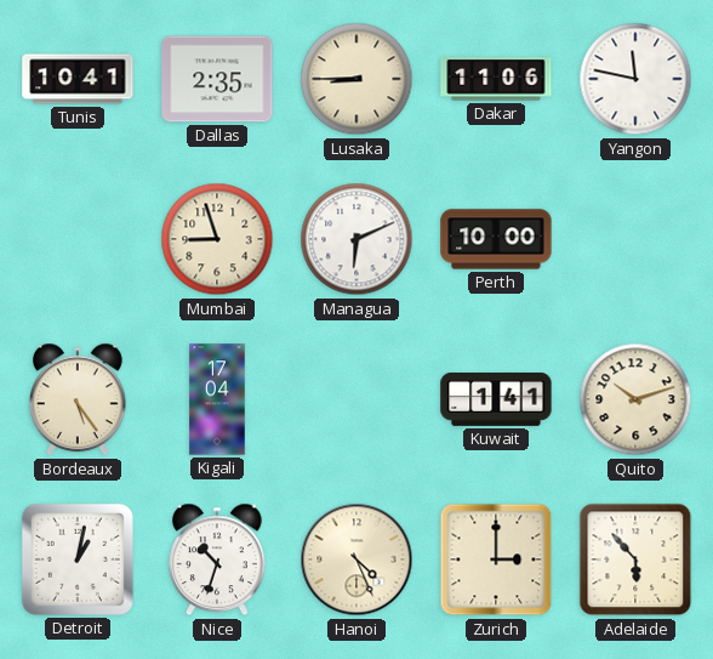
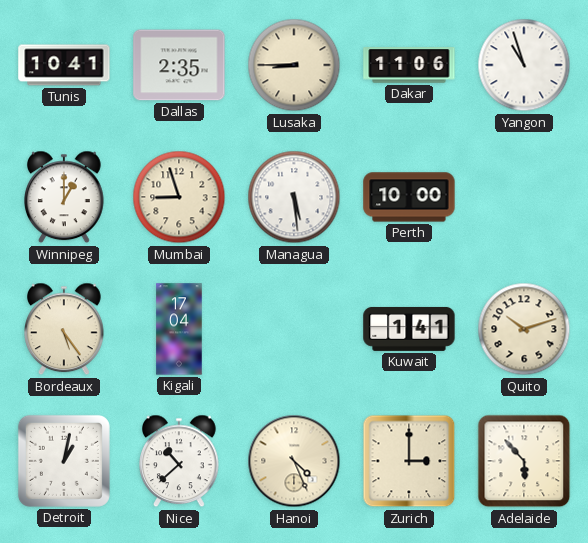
Yangon: 11:47 -> 10:57 (524, 65)
Winnipeg: none -> 1:00 (65, 197)
Managua: 6:11 -> 5:29 (294, 197)
Nice: 10:33 -> 10:38 (180, 461)
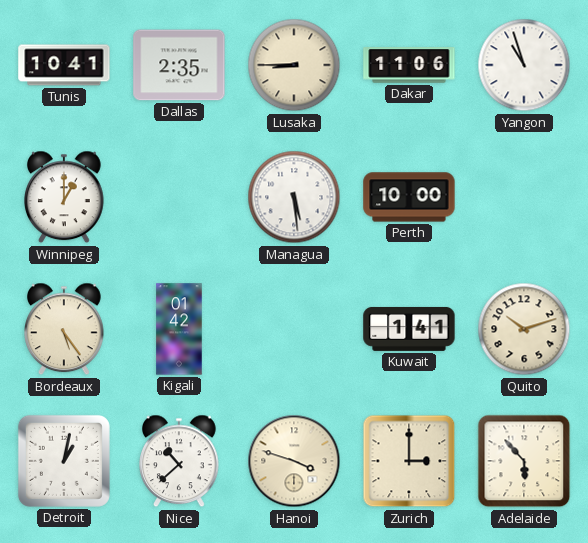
Mumbai: 8:57 -> none (179, 197)
Kigali: 17:04 -> 01:42 (179, 329)
Hanoi: 4:26 -> 3:48 (294, 461)
